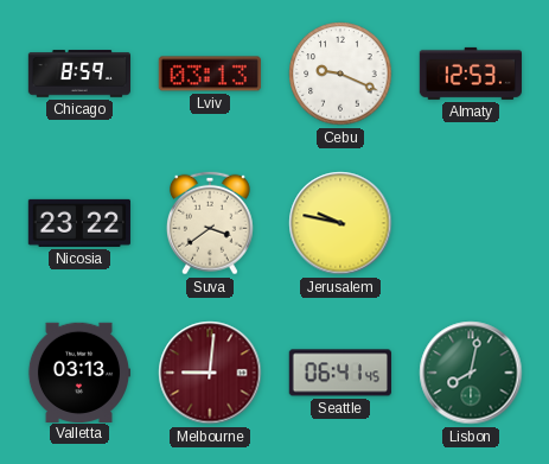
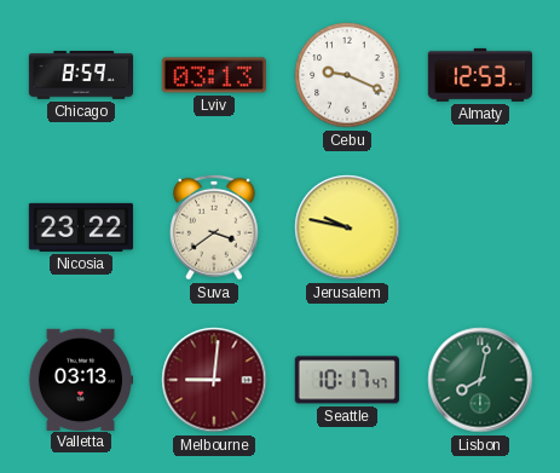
Seattle: 06:41 -> 10:17 (347, 380)
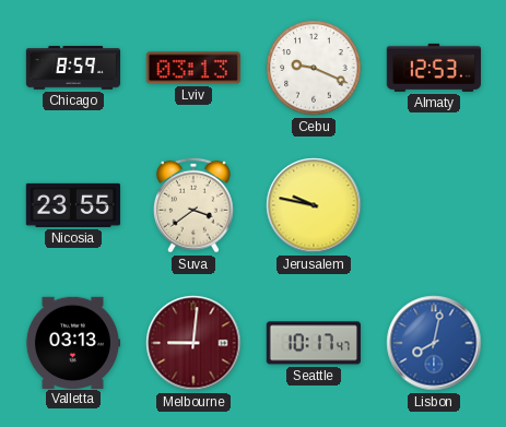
Nicosia: 23:22 -> 23:55 (73, 205)
Lisbon dial: green -> blue (434, 343)
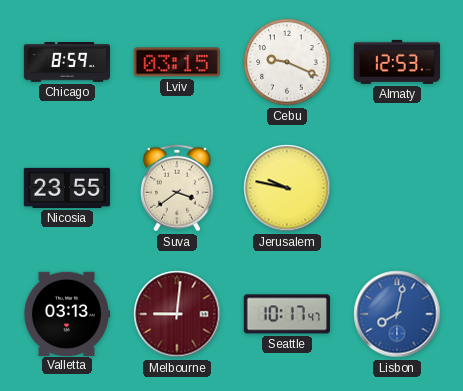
Lviv: 03:13 -> 03:15 (177, 62)
